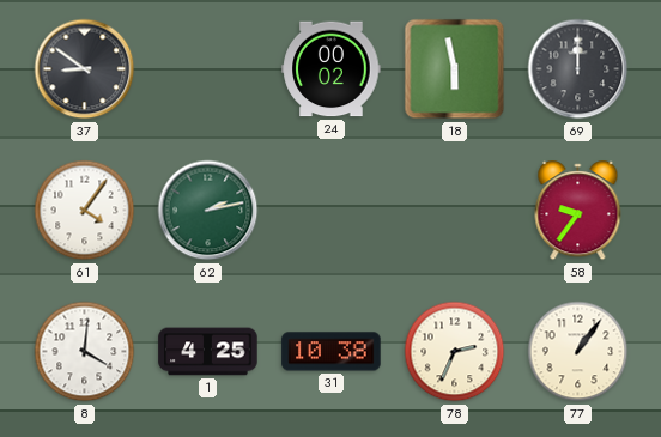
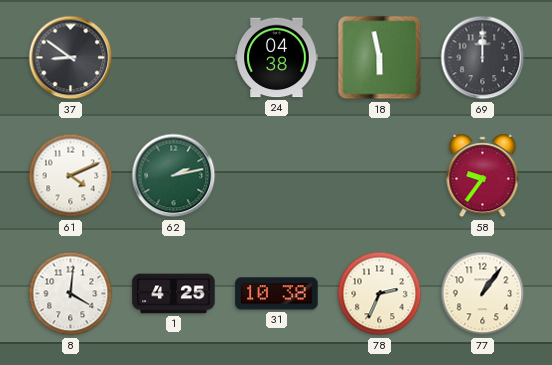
24: 00:02 -> 04:38 (277, 58)
61: 4:06 -> 4:11 (71, 176)
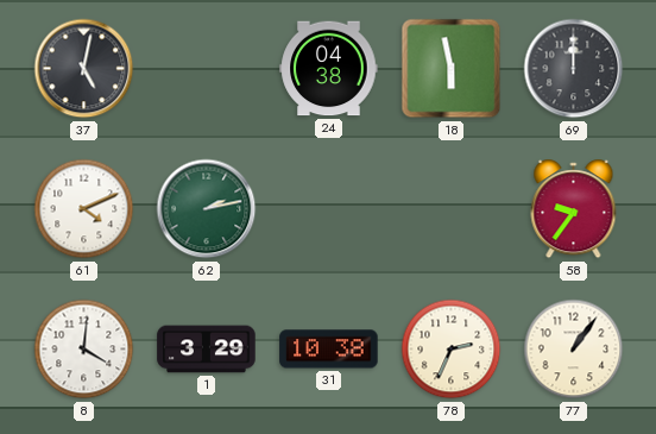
37: 8:51 -> 5:02 (84, 69)
1: 4:25 -> 3:29 (207, 350)
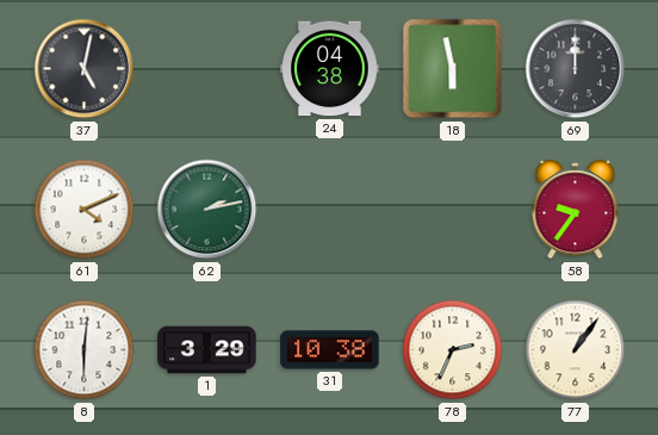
8: 4:01 -> 6:01 (85, 350)
